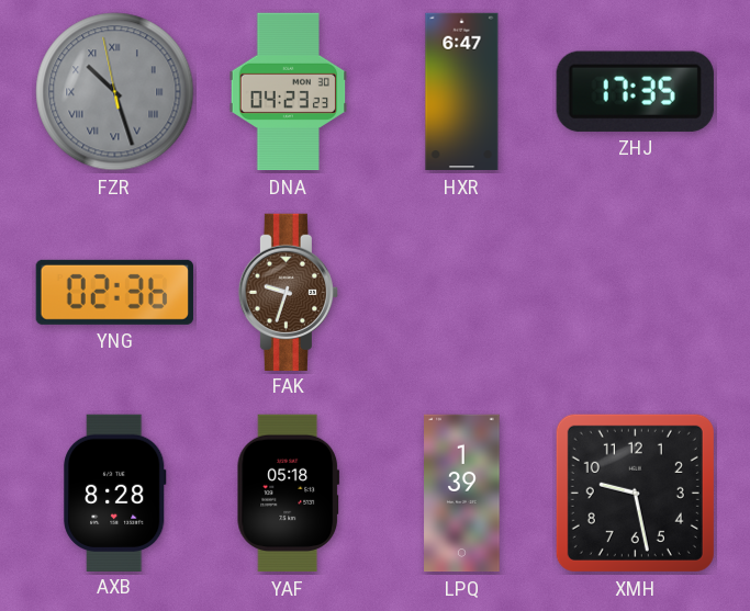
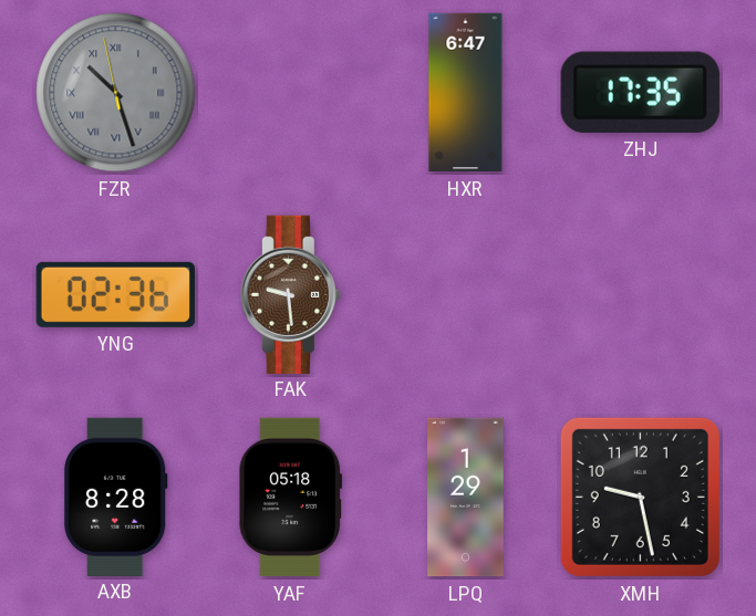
DNA: 04:23 -> none (289, 92)
FAK: 9:33 -> 9:29 (290, 294)
LPQ: 1:39 -> 1:29 (466, 498)
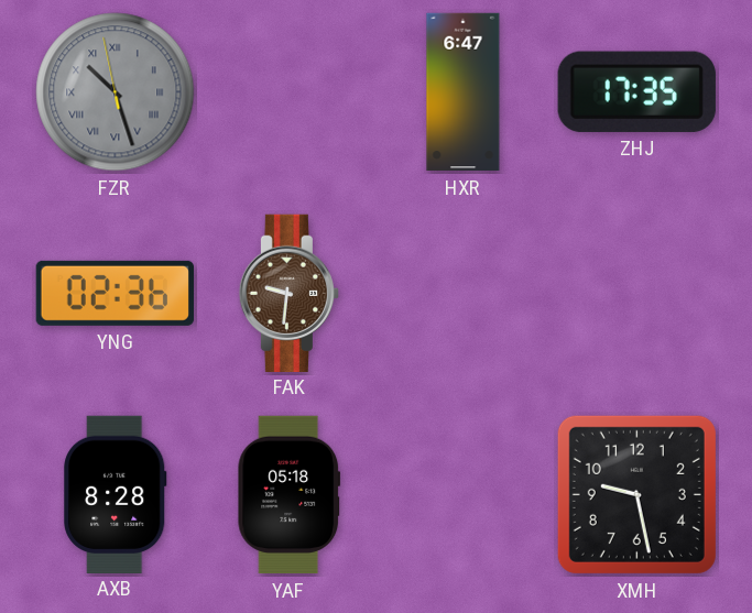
FAK: 9:29 -> 9:31 (288, 293)
LPQ: 1:29 -> none (466, 498)
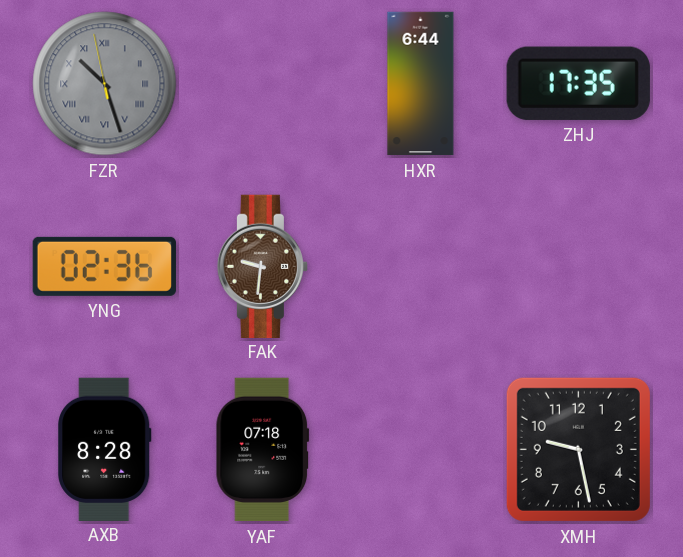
HXR: 6:47 -> 6:44 (421, 84)
YAF: 05:18 -> 07:18 (262, 450)
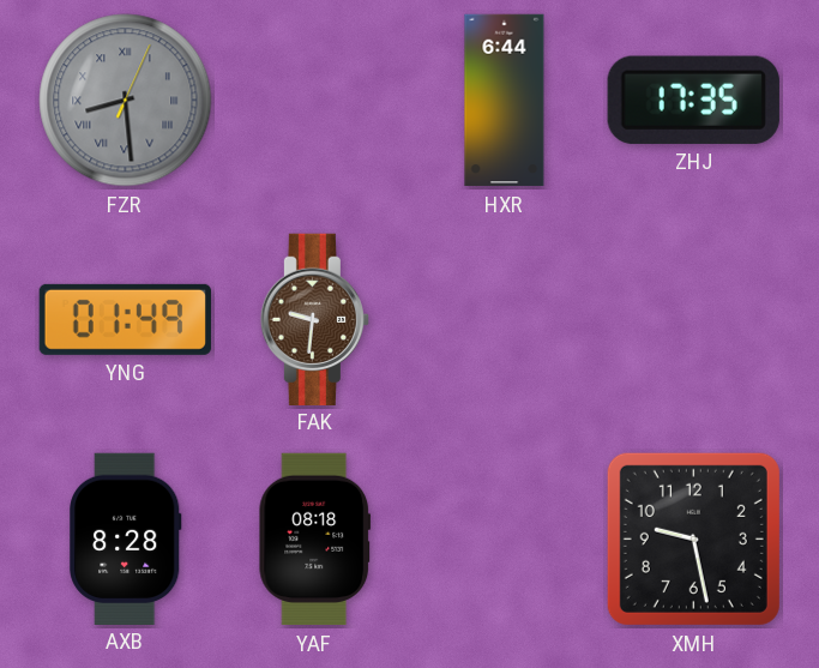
FZR: 10:26 -> 8:29 (126, 101)
YNG: 02:36 -> 01:49 (125, 319)
YAF: 07:18 -> 08:18 (314, 540)
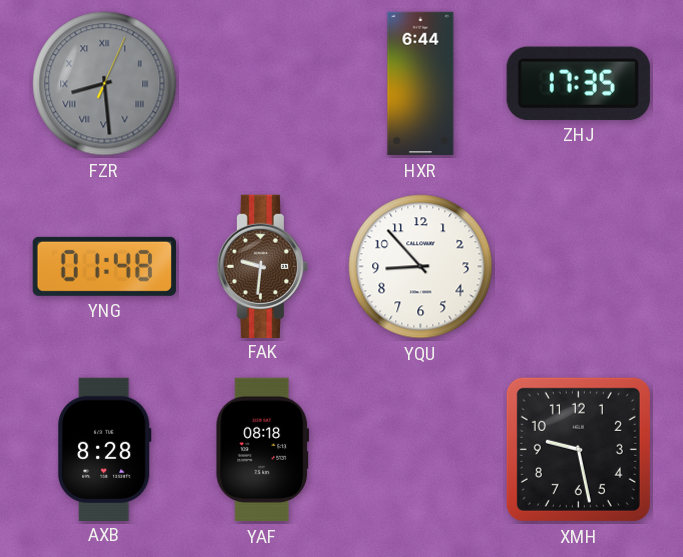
YNG: 01:49 -> 01:48 (104, 266)
YQU: none -> 8:53 (421, 267)
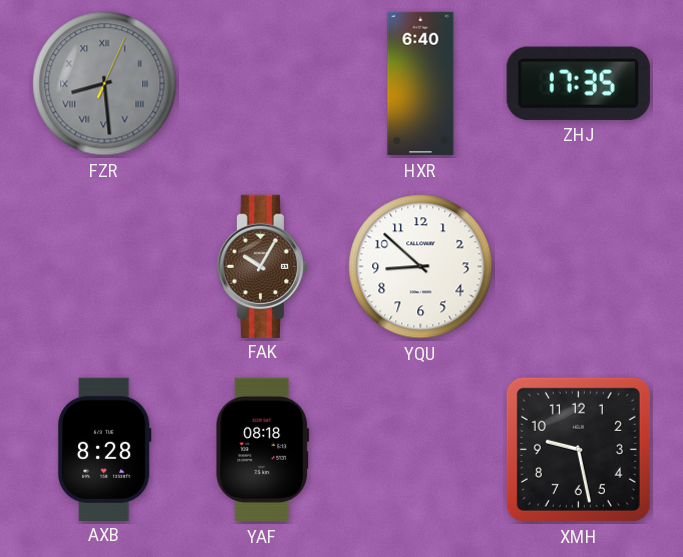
HXR: 6:44 -> 6:40 (421, 84)
YNG: 01:48 -> none (104, 266)
FAK: 9:31 -> 10:05 (262, 266)
YQU: 8:53 -> 8:52 (421, 267)
